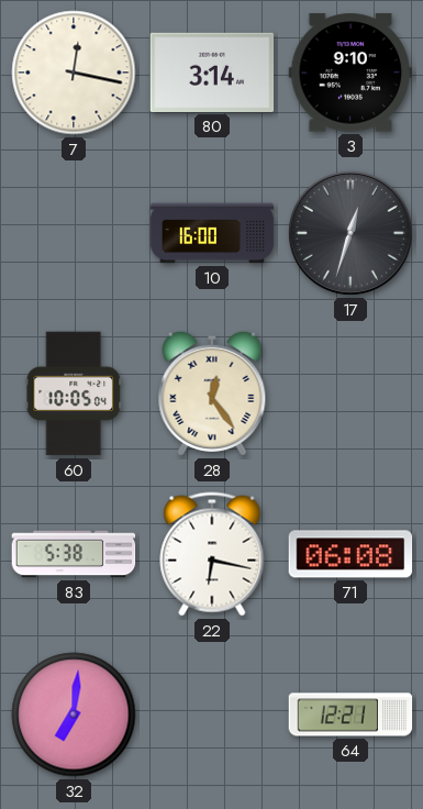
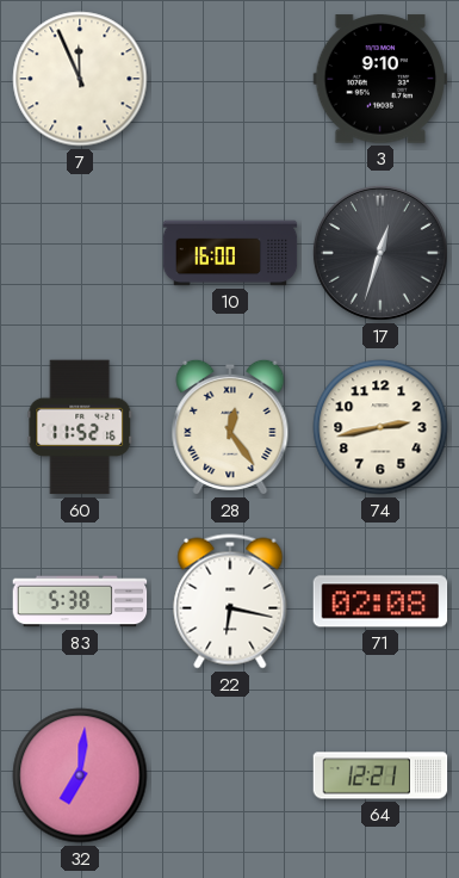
7: 12:17 -> 11:56 (80, 79)
80: 3:14 -> none (212, 73)
60: 10:05 -> 11:52 (80, 427)
74: none -> 2:43 (380, 427)
71: 06:08 -> 02:08 (380, 601)
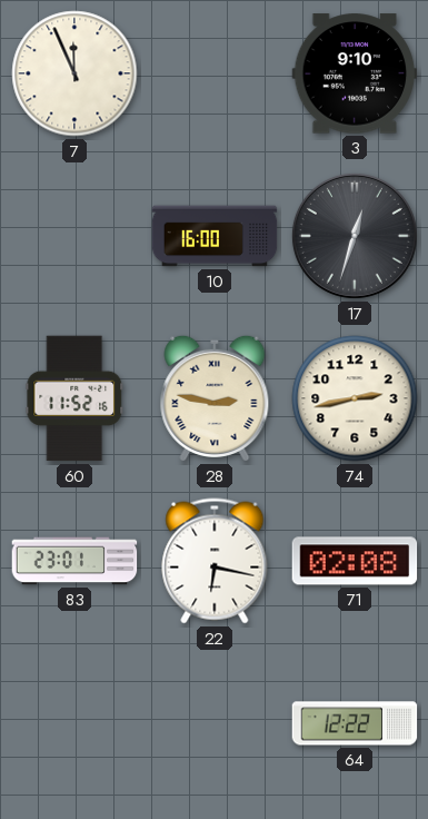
28: 12:24 -> 2:47 (215, 398)
83: 5:38 -> 23:01 (74, 561)
32: 7:01 -> none (80, 775)
64: 12:21 -> 12:22 (355, 723)
